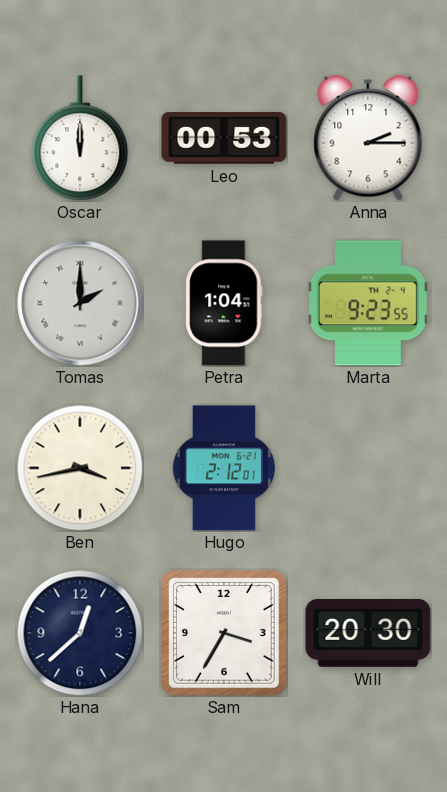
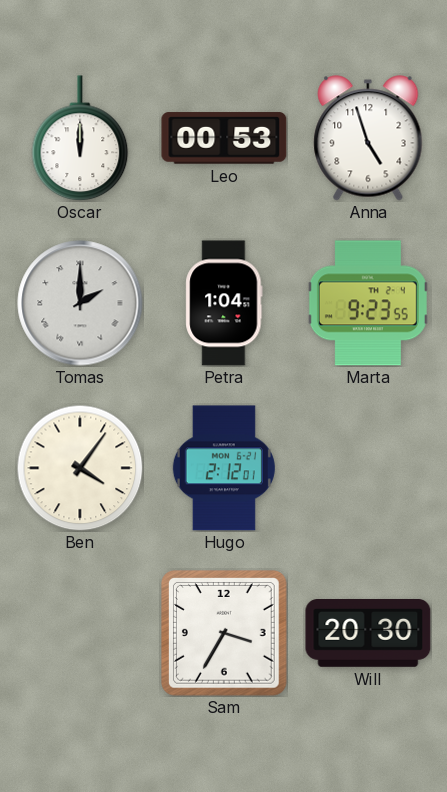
Anna: 2:15 -> 4:57 (368, 138)
Ben: 3:43 -> 4:06 (80, 468)
Hana: 12:38 -> none (80, 633)
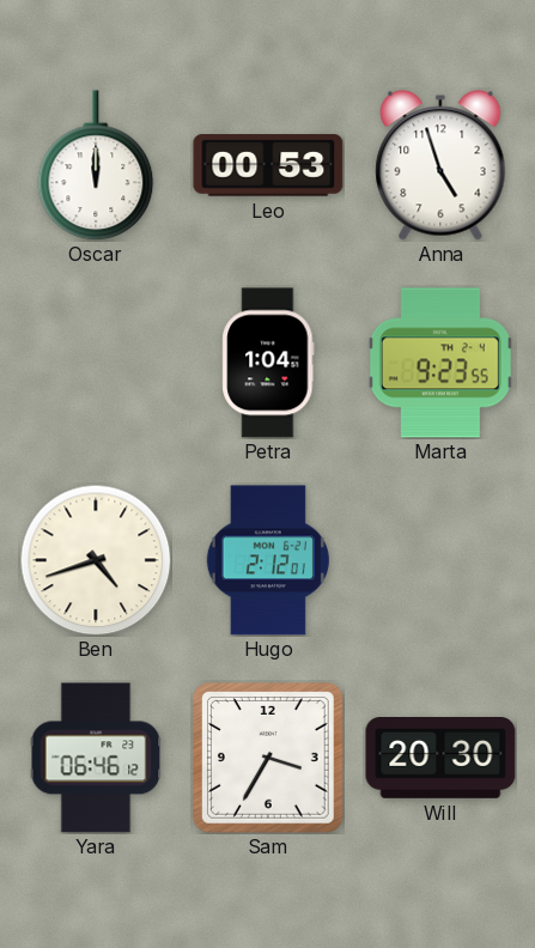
Tomas: 2:00 -> none (80, 303)
Ben: 4:06 -> 4:42 (96, 560)
Yara: none -> 06:46 (96, 758)
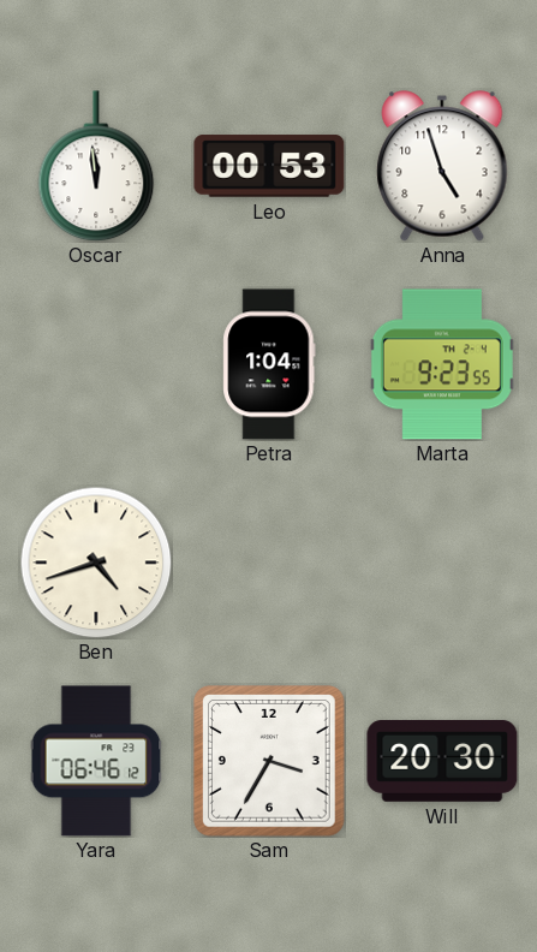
Oscar: 12:00 -> 11:59 (96, 166)
Hugo: 2:12 -> none (268, 560)
